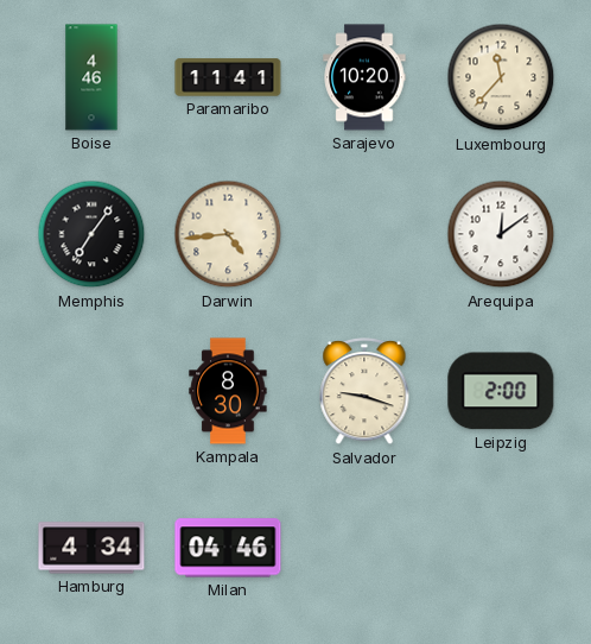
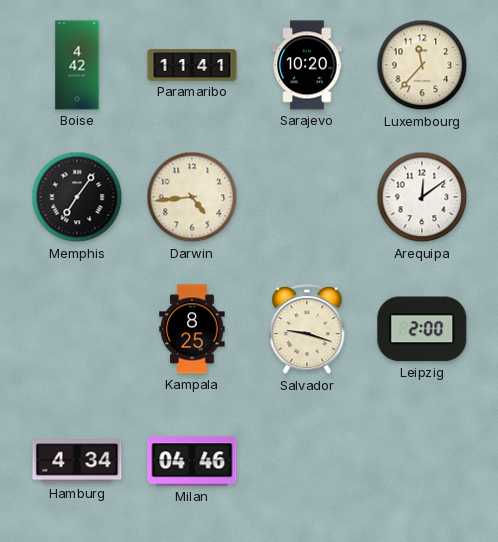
Boise: 4:46 -> 4:42 (77, 65)
Kampala: 8:30 -> 8:25 (192, 329)
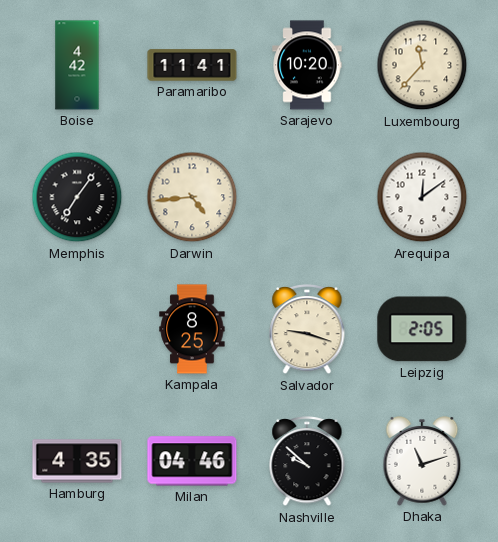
Leipzig: 2:00 -> 2:05 (422, 329)
Hamburg: 4:34 -> 4:35 (77, 461)
Nashville: none -> 9:52 (307, 462)
Dhaka: none -> 11:12 (422, 462)
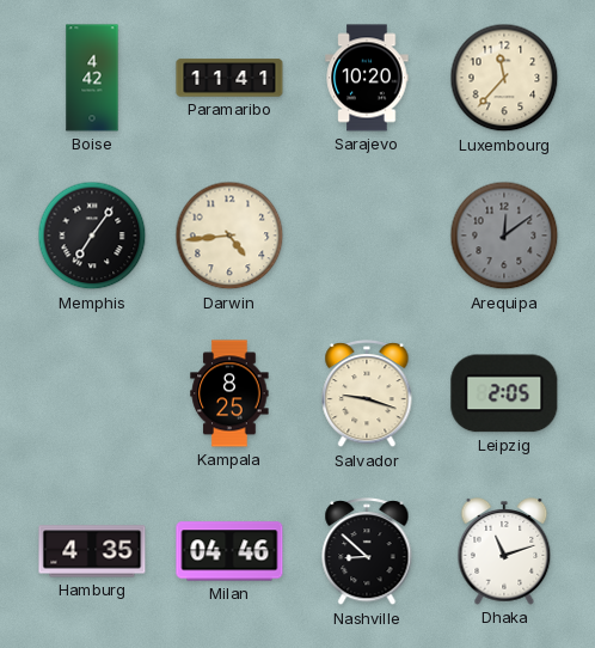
Arequipa dial: white -> grey (504, 236)
Nashville: 9:52 -> 8:52 (367, 552)
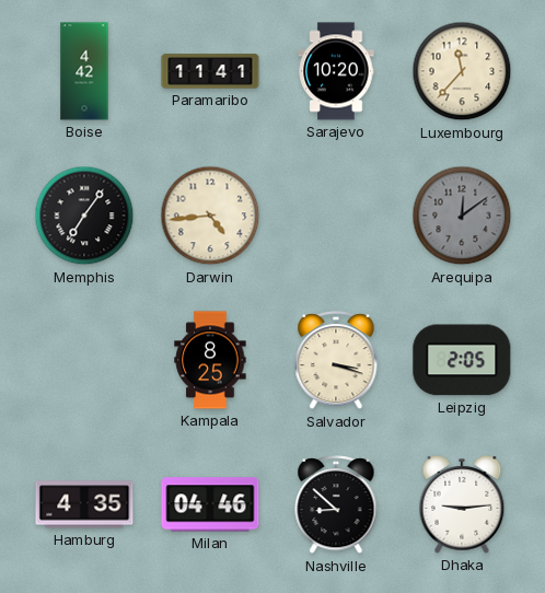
Salvador: 9:18 -> 3:18 (336, 361)
Dhaka: 11:12 -> 9:14 (462, 505)
